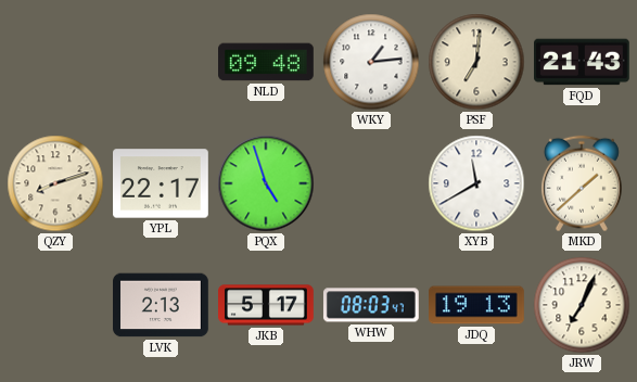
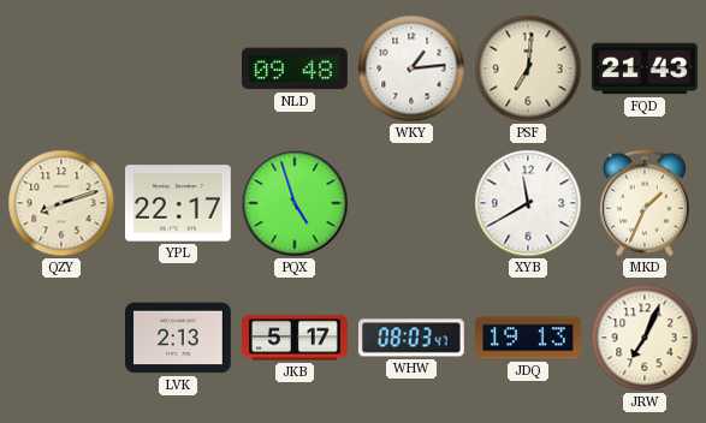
MKD: 1:38 -> 1:34 (645, 203)
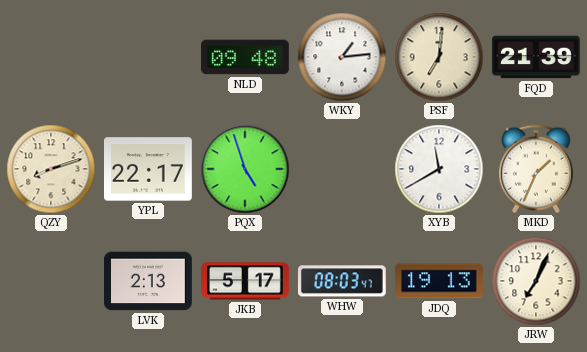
FQD: 21:43 -> 21:39 (537, 57)
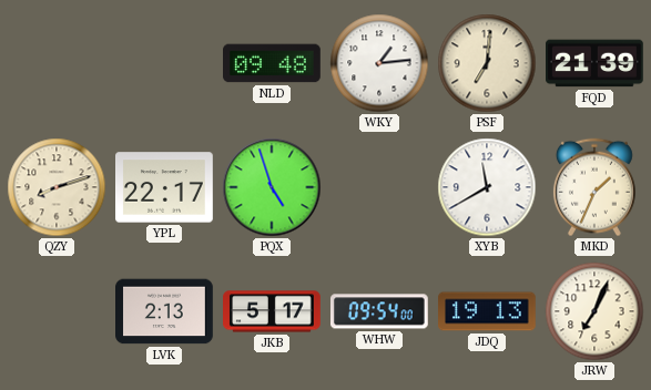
WHW: 08:03 -> 09:54 (379, 311)
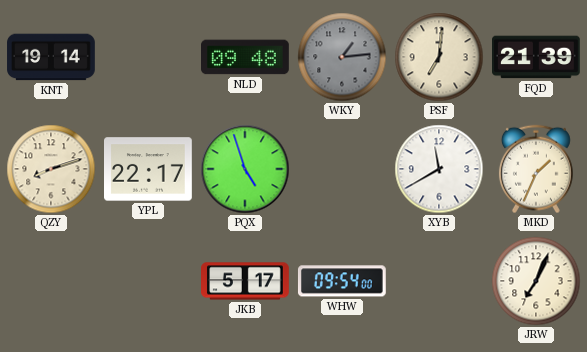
KNT: none -> 19:14 (51, 57)
WKY dial: white -> grey (342, 57)
LVK: 2:13 -> none (165, 311)
JDQ: 19:13 -> none (488, 311)
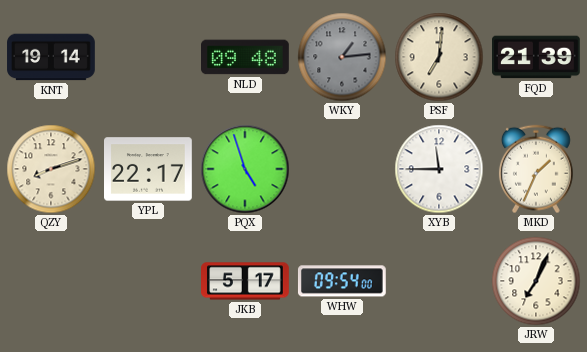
XYB: 11:40 -> 11:45 (439, 169)
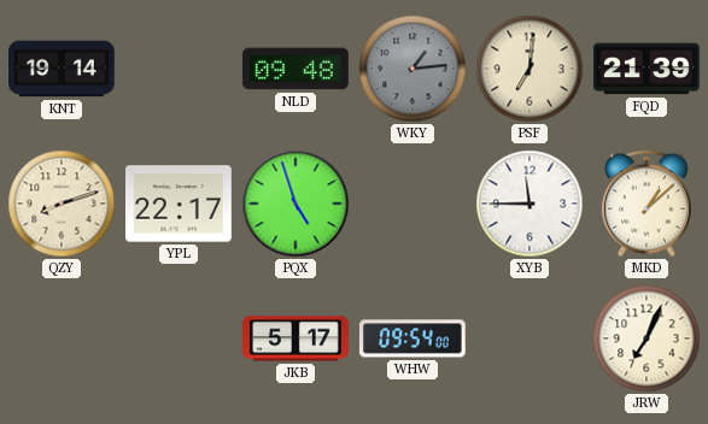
MKD: 1:34 -> 1:08 (646, 204)
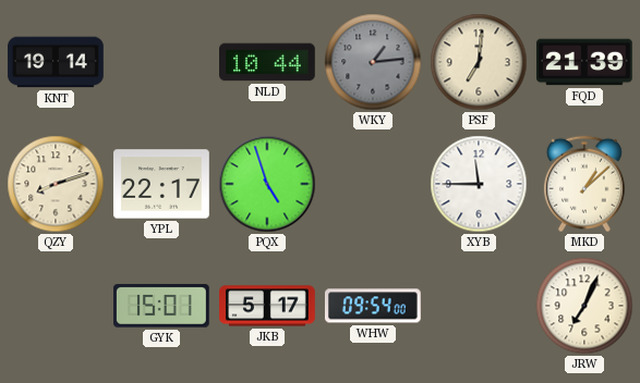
NLD: 09:48 -> 10:44 (268, 62)
GYK: none -> 15:01 (162, 306)
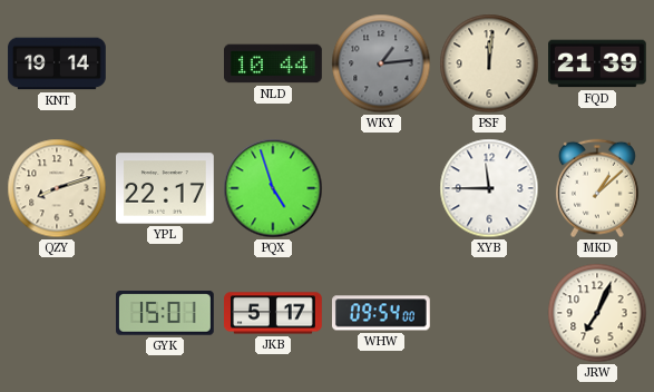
PSF: 7:01 -> 12:01 (489, 63)
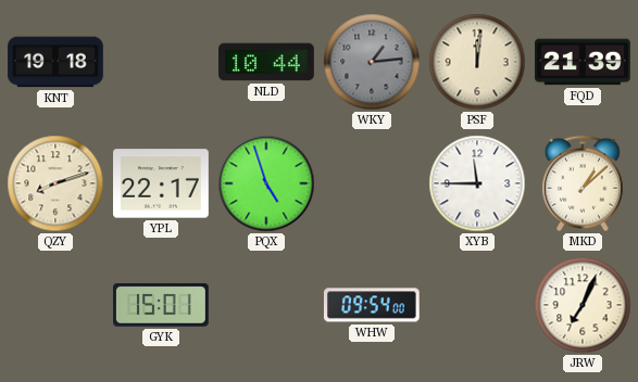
KNT: 19:14 -> 19:18 (55, 62)
JKB: 5:17 -> none (274, 313)
